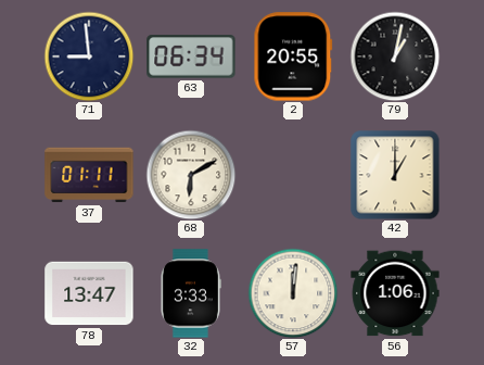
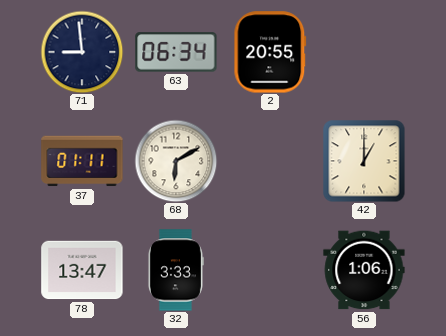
79: 1:02 -> none (395, 56)
57: 12:01 -> none (293, 293)
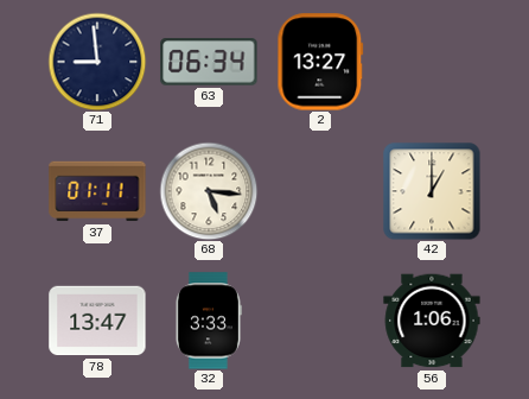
2: 20:55 -> 13:27 (320, 62)
68: 6:10 -> 5:16 (209, 191)
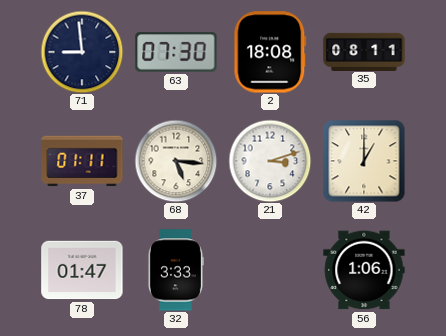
63: 06:34 -> 07:30 (176, 52)
2: 13:27 -> 18:08 (270, 52)
35: none -> 08:11 (364, 51)
21: none -> 3:12 (270, 161)
78: 13:47 -> 01:47 (82, 270)
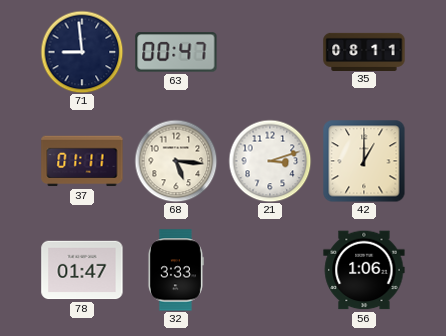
63: 07:30 -> 00:47 (176, 52)
2: 18:08 -> none (270, 52)
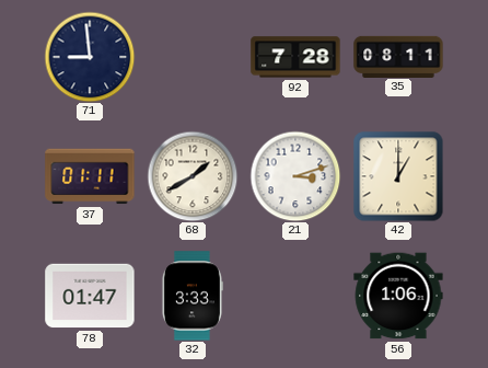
63: 00:47 -> none (176, 52)
92: none -> 7:28 (295, 57)
68: 5:16 -> 1:40 (193, 176)
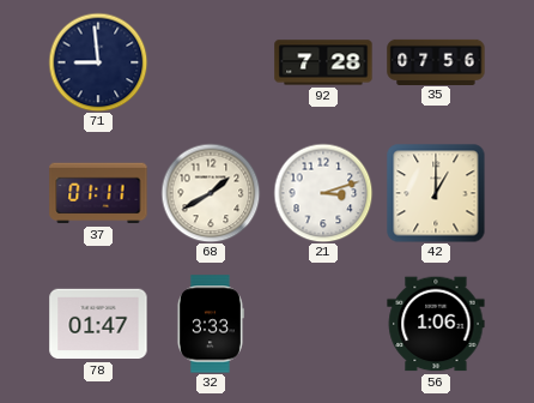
35: 08:11 -> 07:56 (436, 61)
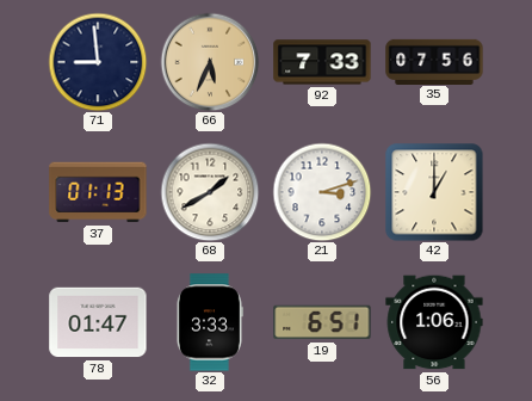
66: none -> 5:34 (210, 62)
92: 7:28 -> 7:33 (322, 62)
37: 01:11 -> 01:13 (98, 192)
19: none -> 6:51 (322, 322)
